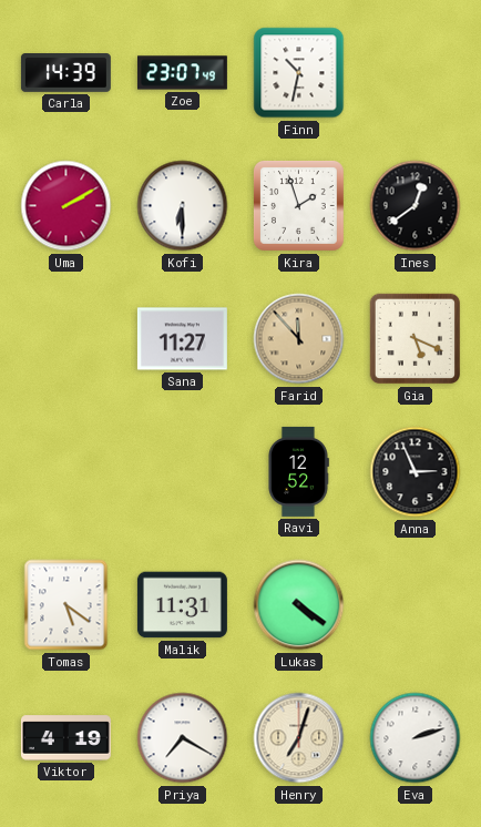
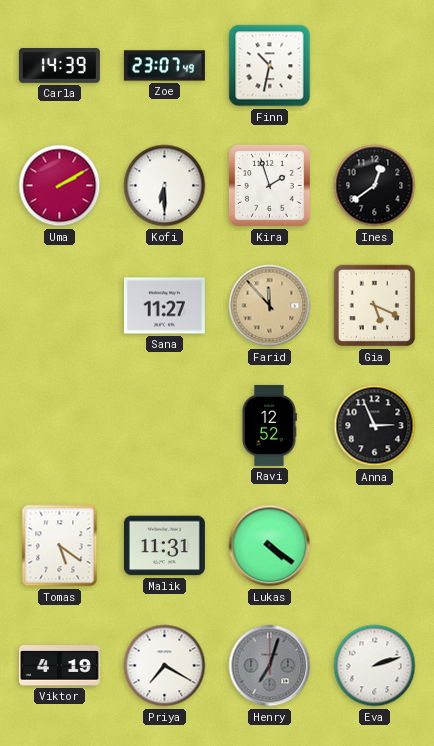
Henry dial: cream -> grey (270, 666)
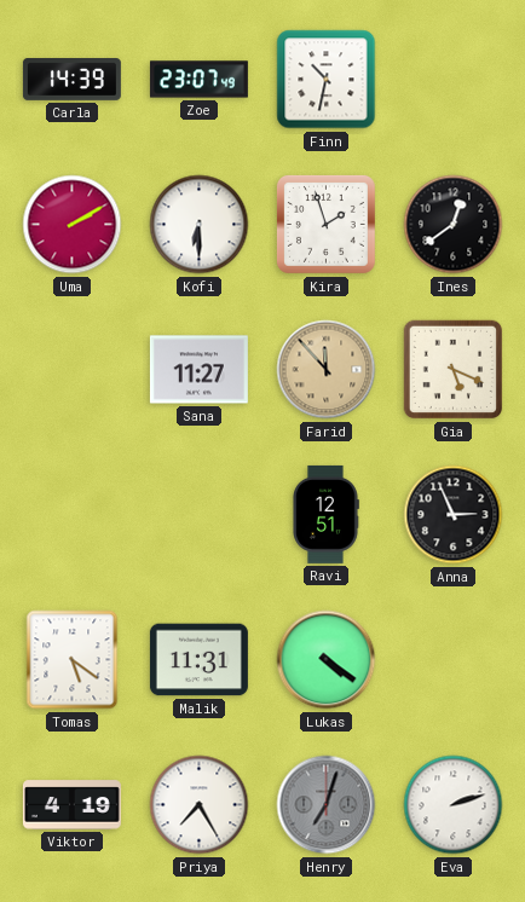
Ravi: 12:52 -> 12:51 (327, 514)
Priya: 7:20 -> 7:25 (200, 805)
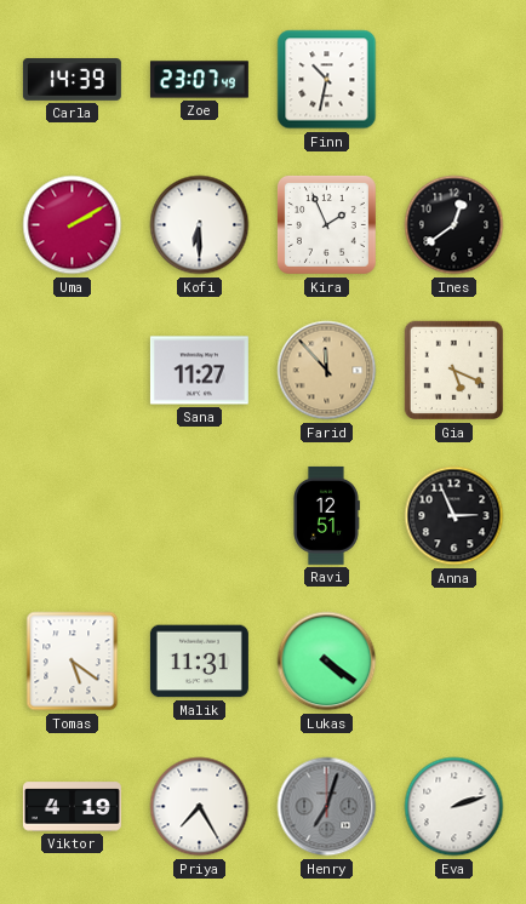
Kira: 1:57 -> 1:56 (326, 224)
